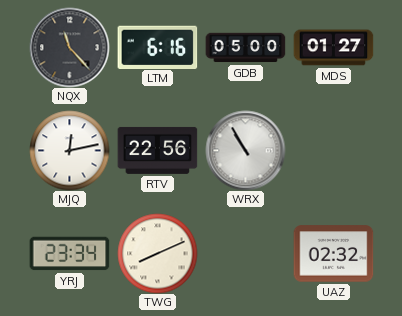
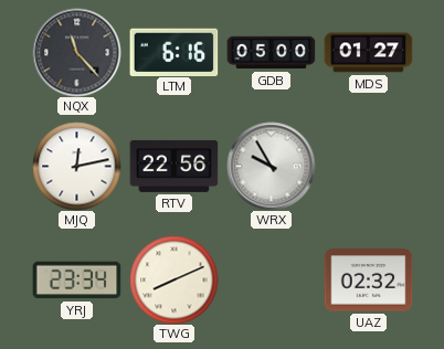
WRX: 10:55 -> 9:55 (271, 166)
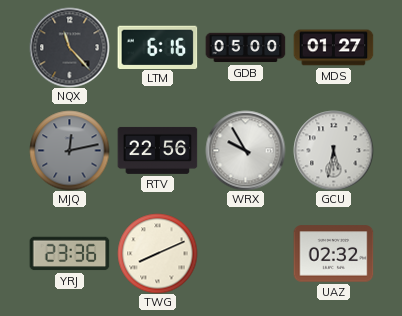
MJQ dial: white -> grey (69, 150)
GCU: none -> 5:32 (333, 150)
YRJ: 23:34 -> 23:36 (69, 254)
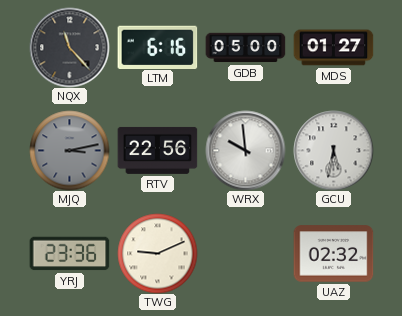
MJQ: 12:13 -> 3:13 (69, 150)
WRX: 9:55 -> 9:59 (245, 150)
TWG: 8:11 -> 9:11 (157, 253)
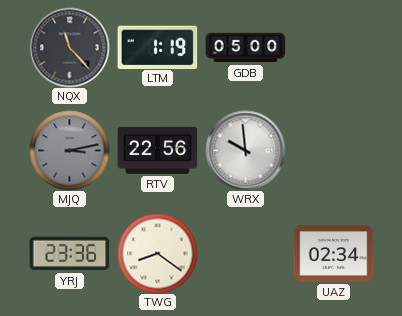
LTM: 6:16 -> 1:19 (157, 47)
MDS: 01:27 -> none (333, 48)
GCU: 5:32 -> none (333, 150)
TWG: 9:11 -> 8:21 (157, 253)
UAZ: 02:32 -> 02:34 (333, 254)
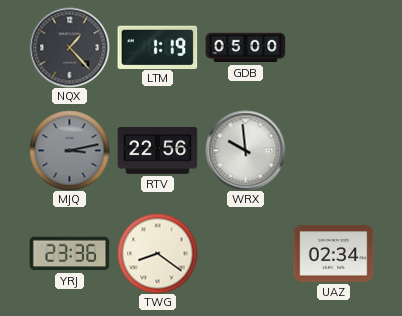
NQX: 11:23 -> 1:23 (69, 47)
